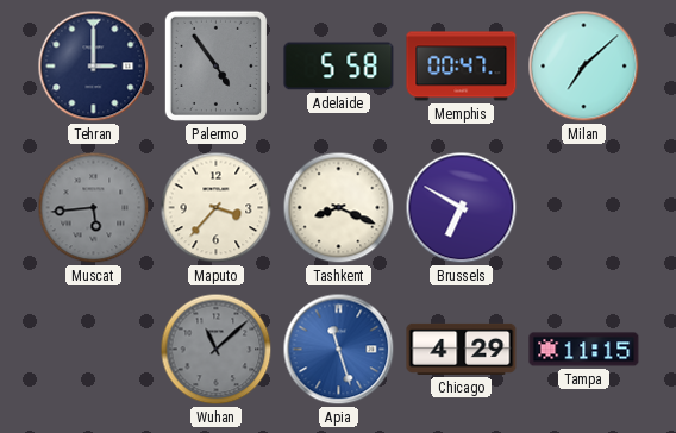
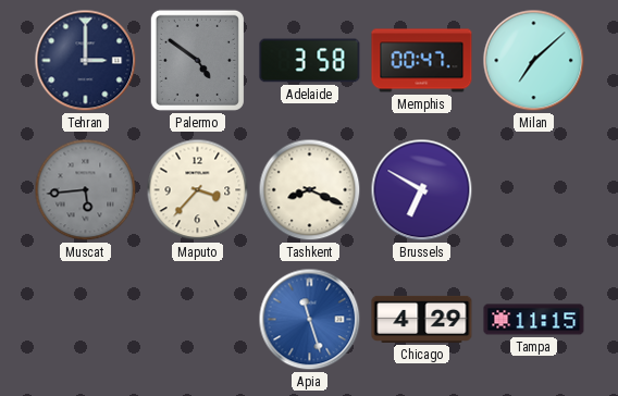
Palermo: 4:54 -> 4:51 (197, 60)
Adelaide: 5:58 -> 3:58 (310, 61)
Wuhan: 11:08 -> none (217, 350)
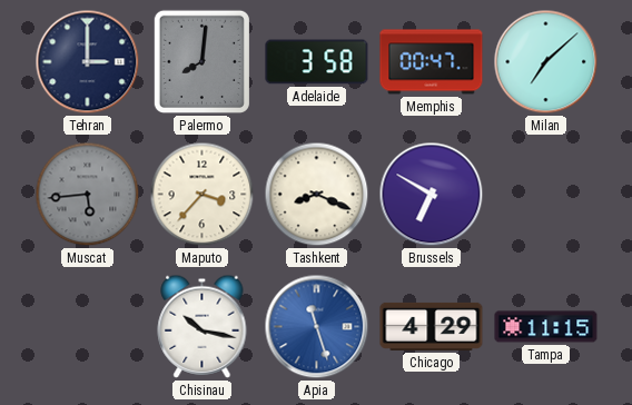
Palermo: 4:51 -> 8:01 (201, 61)
Chisinau: none -> 10:17 (203, 326)
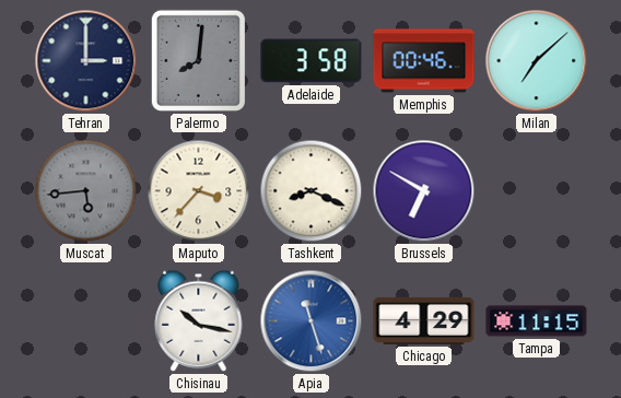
Memphis: 00:47 -> 00:46 (424, 61)
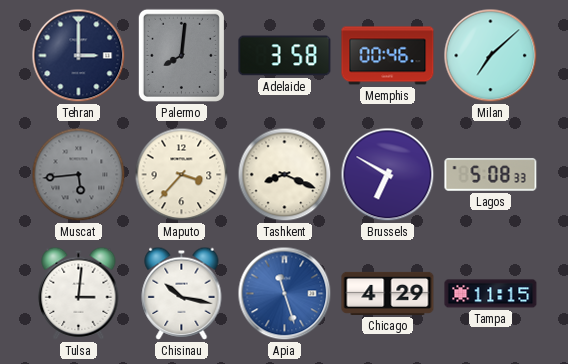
Lagos: none -> 5:08 (491, 175)
Tulsa: none -> 3:01 (79, 293)
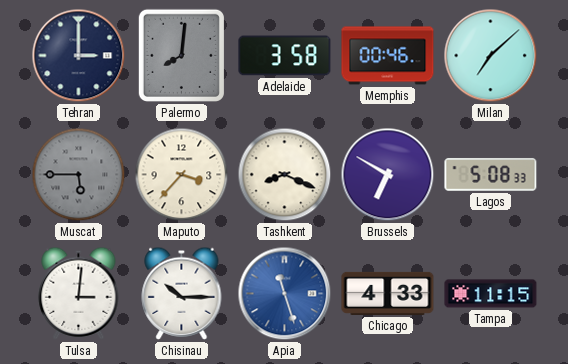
Muscat: 5:44 -> 5:45 (79, 175)
Chisinau: 10:17 -> 10:15 (182, 293)
Chicago: 4:29 -> 4:33 (388, 293)
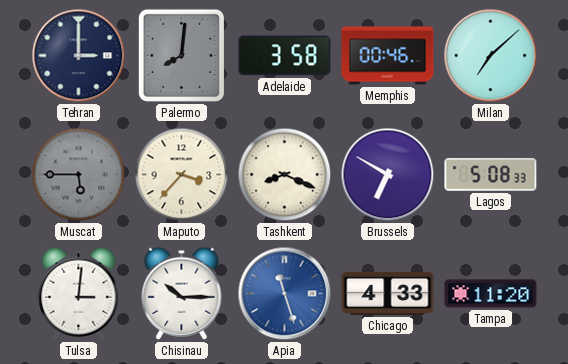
Tampa: 11:15 -> 11:20 (491, 294)
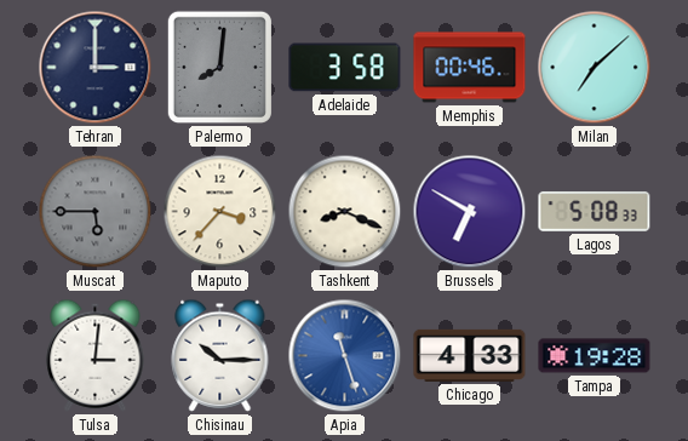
Tampa: 11:20 -> 19:28 (595, 356)
